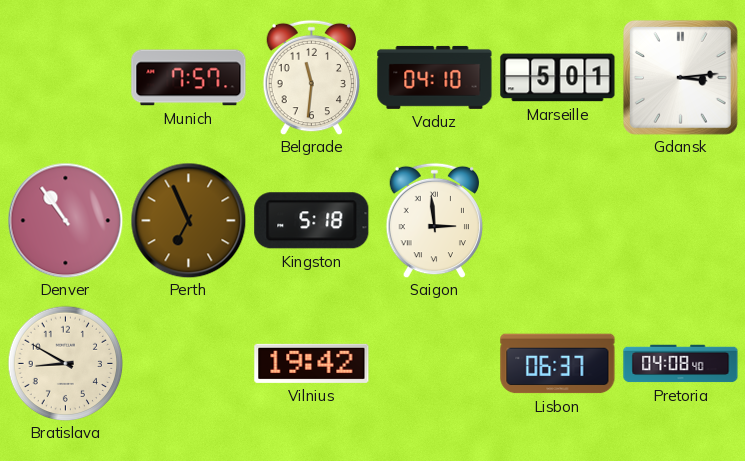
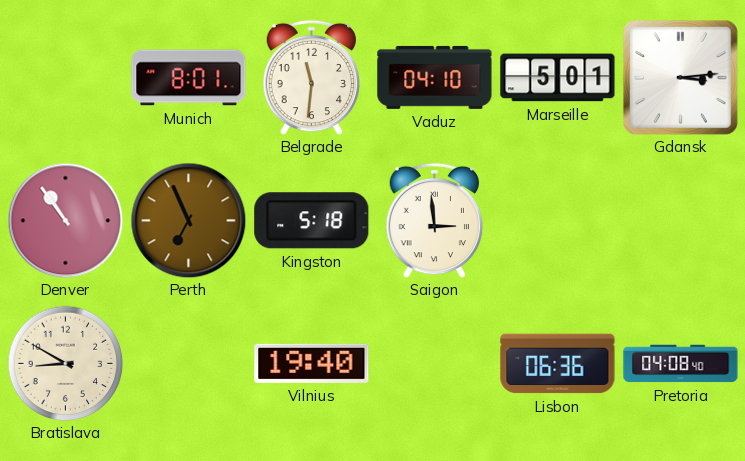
Munich: 7:57 -> 8:01 (189, 78)
Vilnius: 19:42 -> 19:40 (312, 363)
Lisbon: 06:37 -> 06:36 (558, 364)
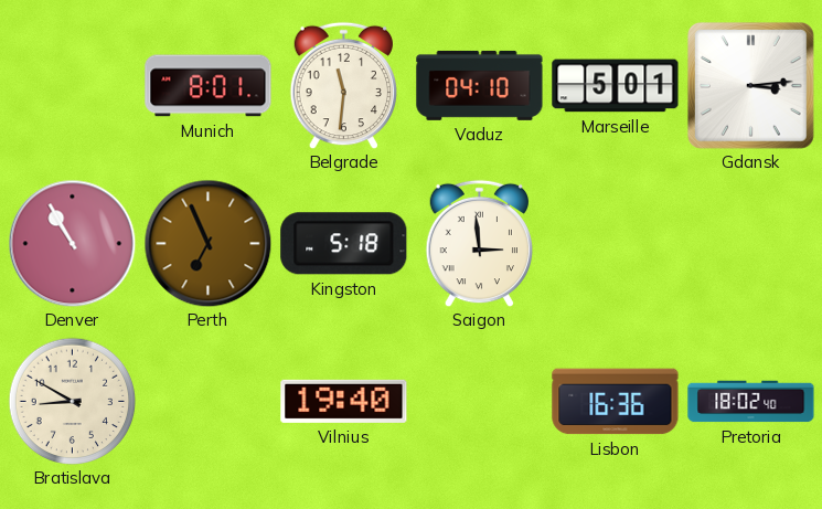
Denver: 10:54 -> 10:55 (72, 243)
Lisbon: 06:36 -> 16:36 (616, 402)
Pretoria: 04:08 -> 18:02 (751, 402)
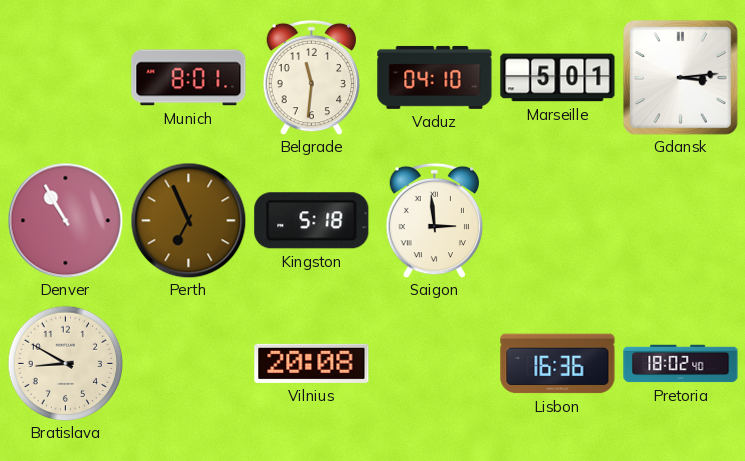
Vilnius: 19:40 -> 20:08 (312, 363)
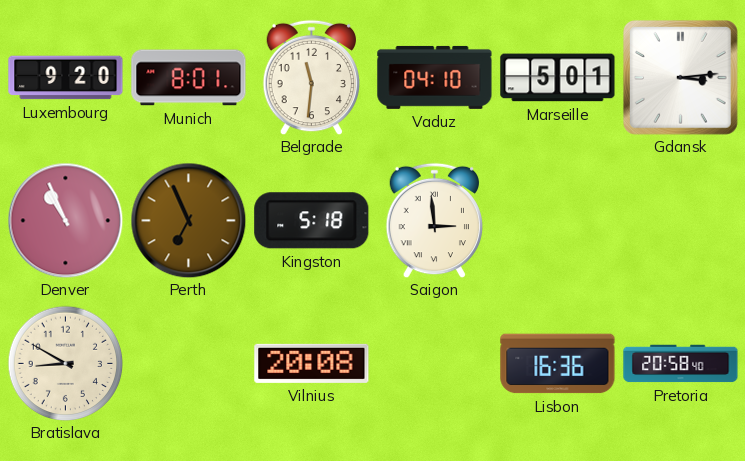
Luxembourg: none -> 9:20 (66, 78)
Denver: 10:55 -> 10:56 (65, 220)
Pretoria: 18:02 -> 20:58 (681, 364)
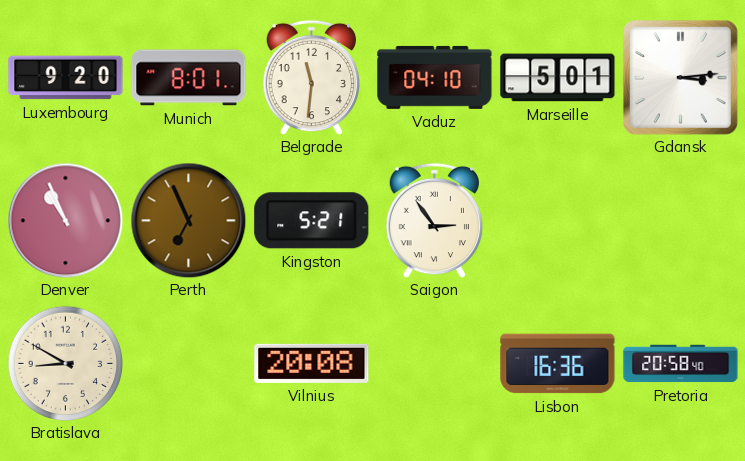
Kingston: 5:18 -> 5:21 (312, 221)
Saigon: 2:59 -> 2:54 (434, 220)
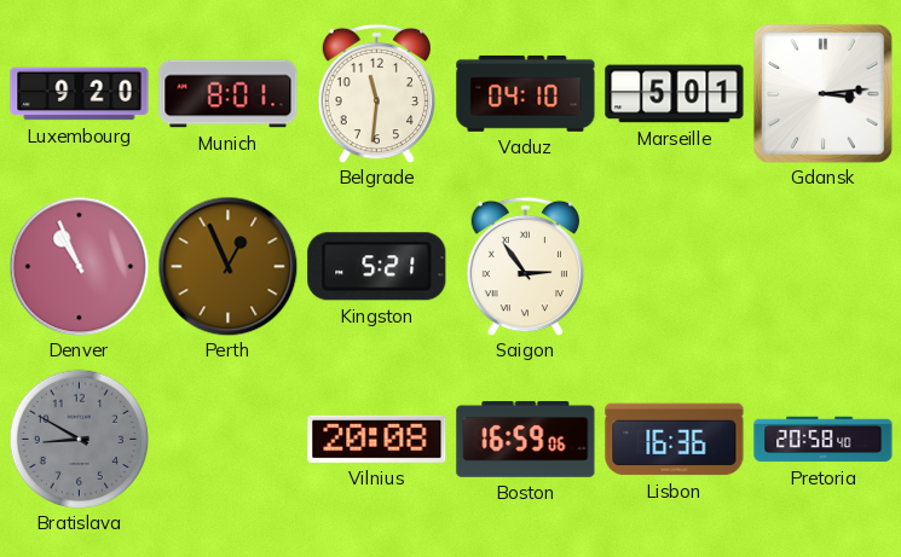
Perth: 6:56 -> 12:56 (227, 266)
Bratislava dial: cream -> grey (79, 439)
Boston: none -> 16:59 (526, 439)
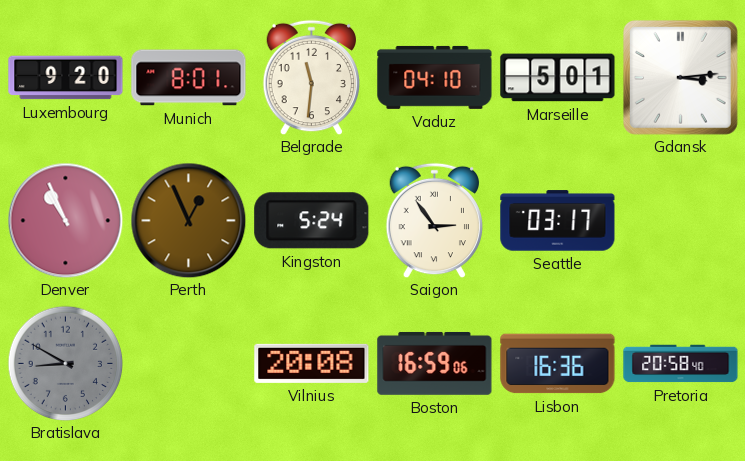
Kingston: 5:21 -> 5:24 (312, 221)
Seattle: none -> 03:17 (558, 221)
